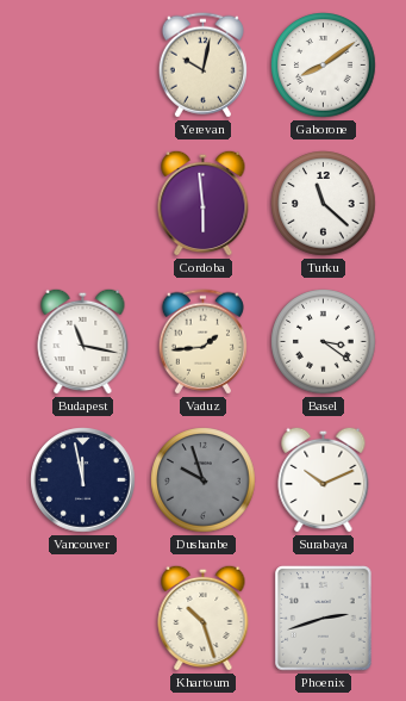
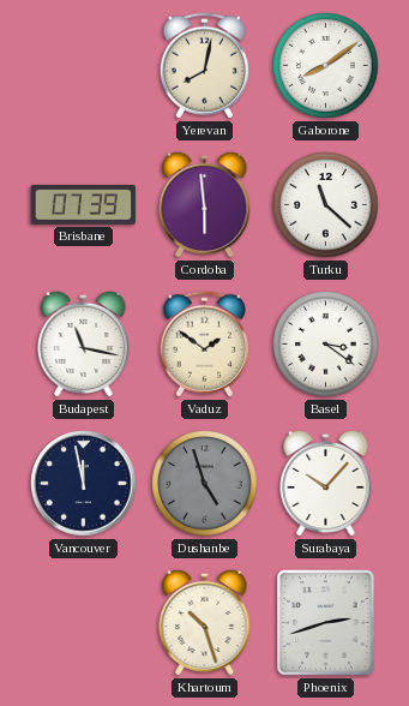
Yerevan: 10:02 -> 8:02 (204, 66)
Brisbane: none -> 07:39 (84, 204)
Vaduz: 1:44 -> 1:51 (204, 345)
Dushanbe: 9:57 -> 4:57 (205, 484)
Surabaya: 10:11 -> 10:07 (326, 483)
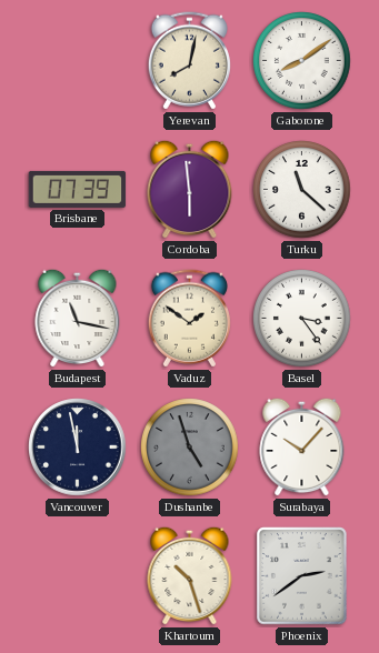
Basel: 3:21 -> 3:24 (302, 319)
Phoenix: 2:42 -> 2:39 (302, 576)
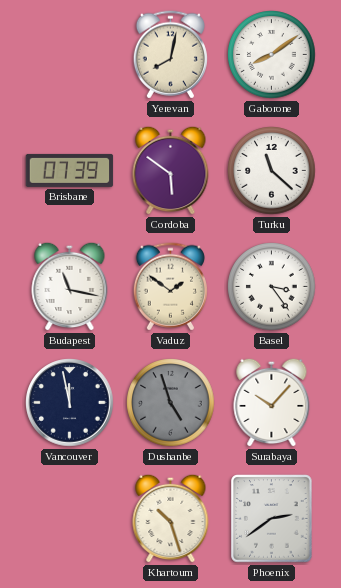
Cordoba: 5:59 -> 5:51 (171, 170)
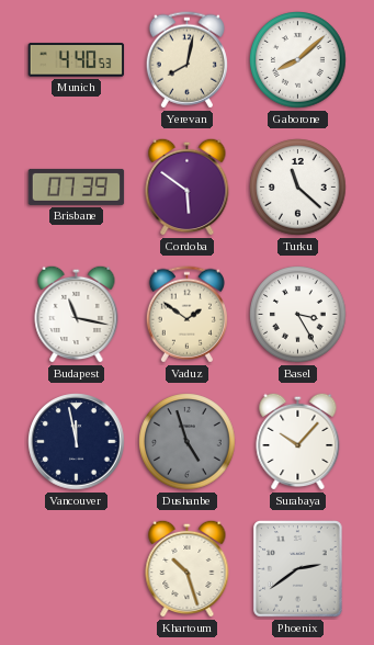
Munich: none -> 4:40 (77, 60)
Gaborone: 8:09 -> 8:08 (298, 60)
Basel: 3:24 -> 3:25 (298, 315)
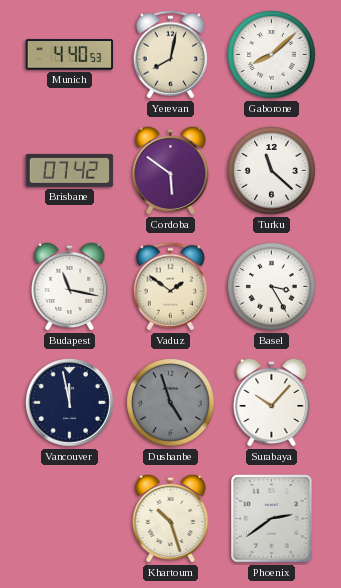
Brisbane: 07:39 -> 07:42 (70, 170)
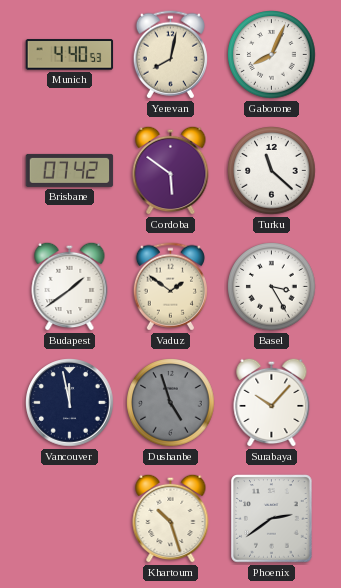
Gaborone: 8:08 -> 8:04 (272, 55)
Budapest: 11:17 -> 1:39 (70, 286)
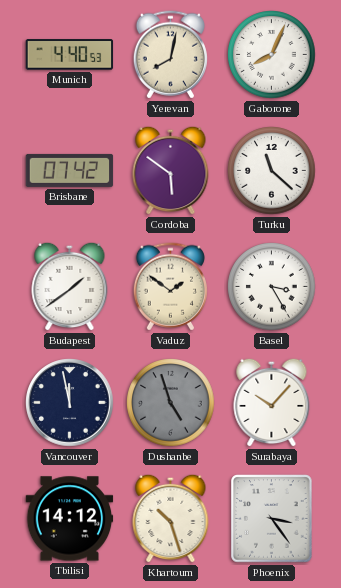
Tbilisi: none -> 14:12 (70, 519)
Phoenix: 2:39 -> 3:24 (272, 519)
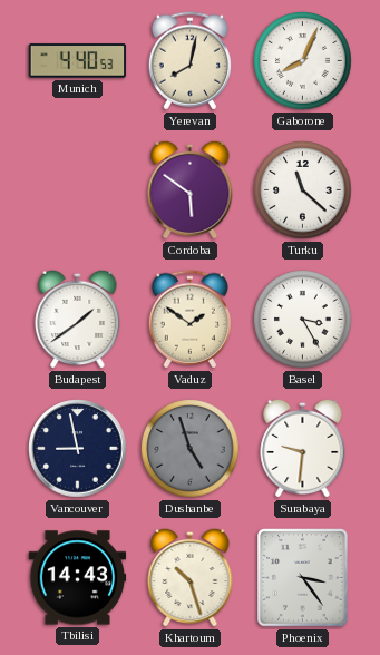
Brisbane: 07:42 -> none (70, 170)
Vancouver: 11:58 -> 8:58 (78, 449)
Surabaya: 10:07 -> 9:31 (303, 448)
Tbilisi: 14:12 -> 14:43 (78, 578)
